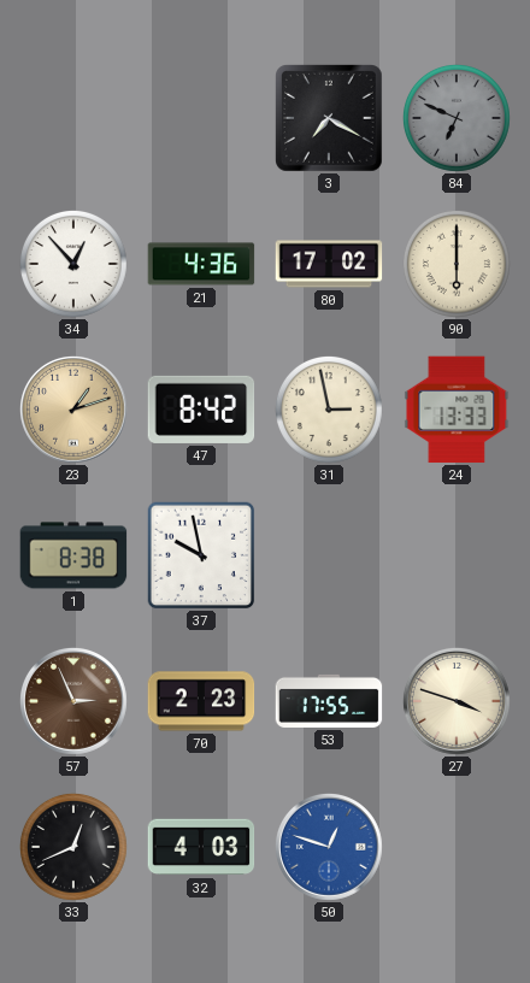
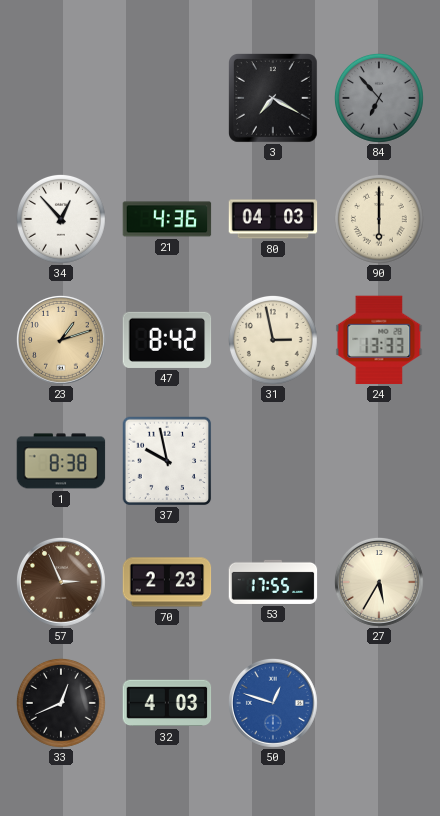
84: 6:49 -> 6:53 (379, 98)
80: 17:02 -> 04:03 (273, 219)
27: 3:48 -> 5:35 (379, 582)
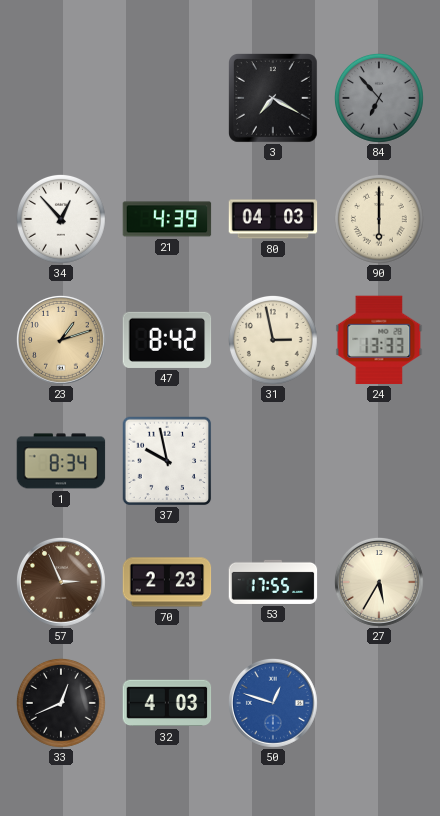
21: 4:36 -> 4:39 (167, 219)
1: 8:38 -> 8:34 (61, 461)
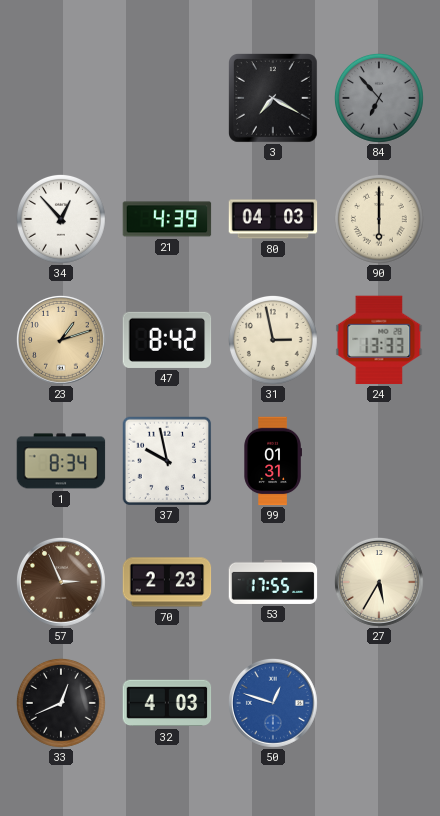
99: none -> 01:31 (273, 461)
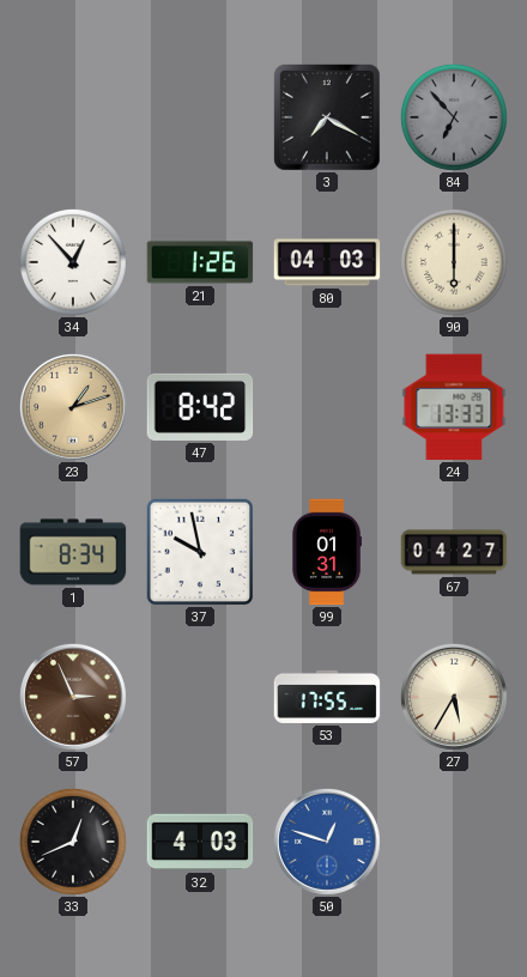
21: 4:39 -> 1:26 (200, 262)
31: 2:58 -> none (273, 340)
67: none -> 04:27 (454, 552)
70: 2:23 -> none (167, 582)
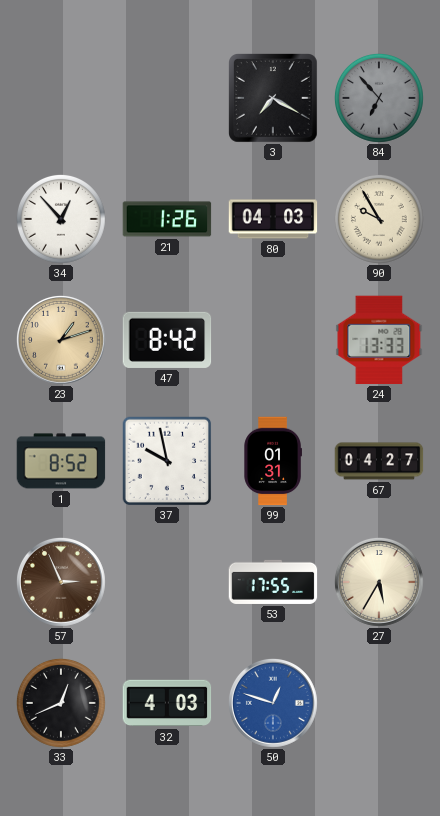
90: 6:00 -> 9:55 (379, 219)
1: 8:34 -> 8:52 (61, 461)
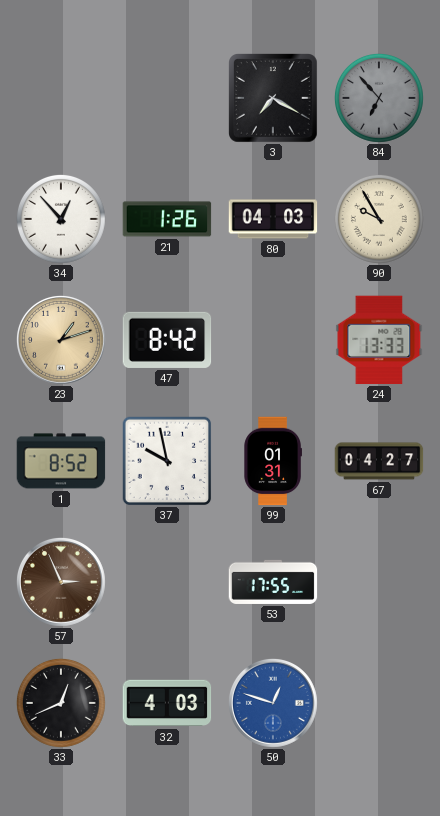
27: 5:35 -> none (379, 582)
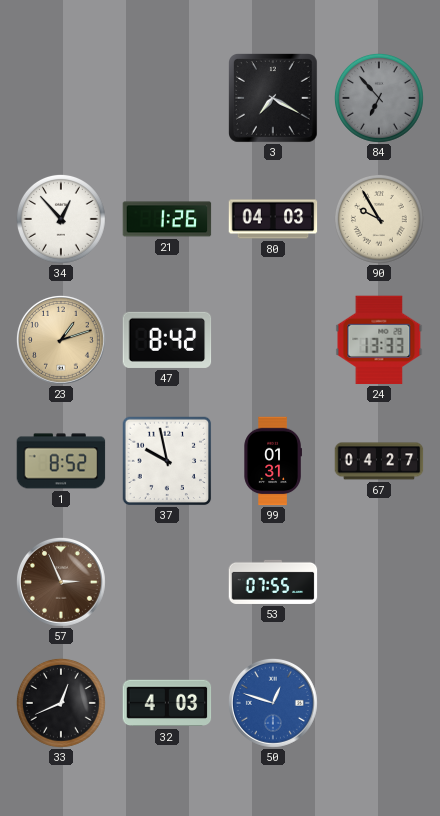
53: 17:55 -> 07:55 (273, 582)
